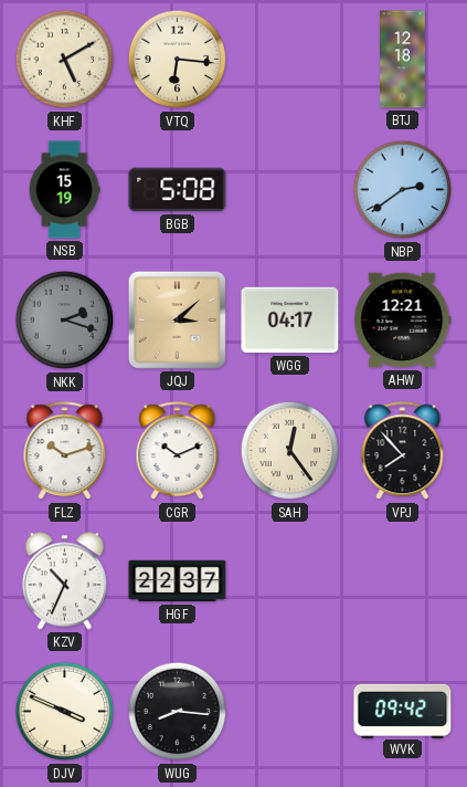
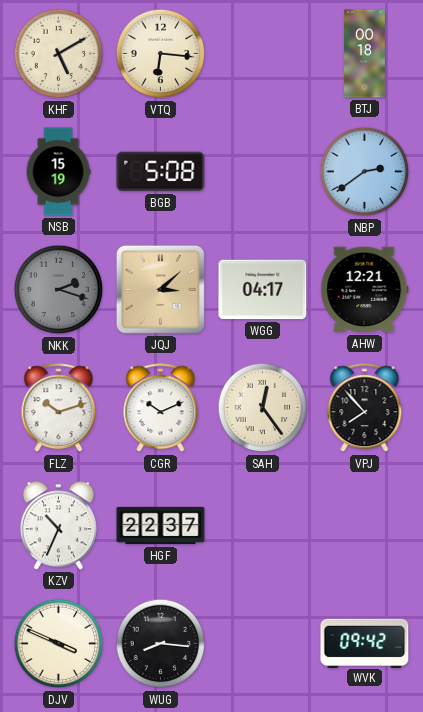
BTJ: 12:18 -> 00:18 (365, 54)
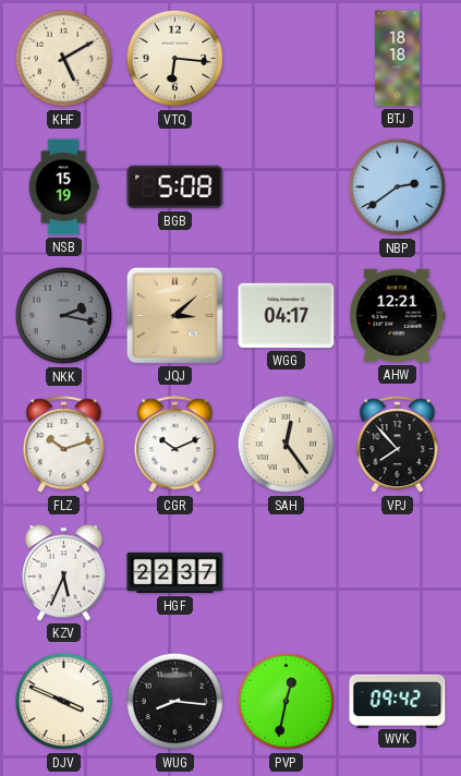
BTJ: 00:18 -> 18:18 (398, 59)
NKK: 2:18 -> 2:17 (64, 316)
KZV: 10:34 -> 5:34 (63, 573)
PVP: none -> 12:32 (287, 702)
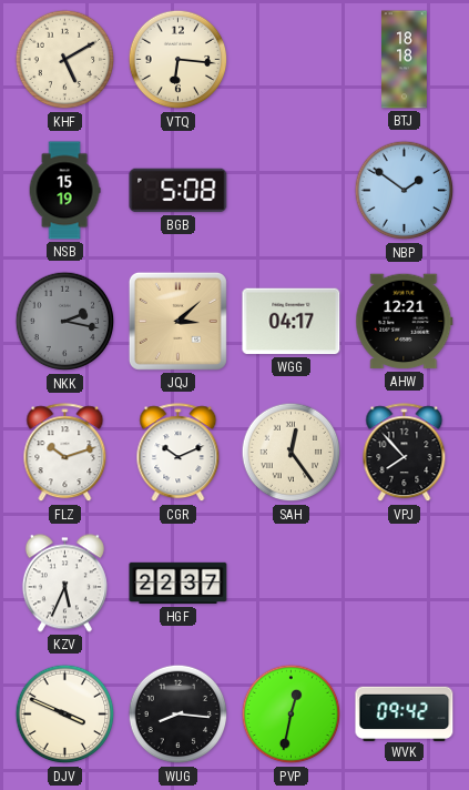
NBP: 2:39 -> 1:51 (405, 191)
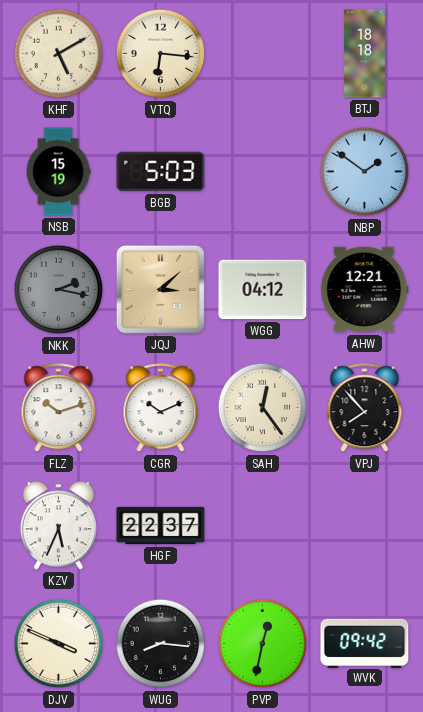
BGB: 5:08 -> 5:03 (161, 172)
WGG: 04:17 -> 04:12 (263, 290)
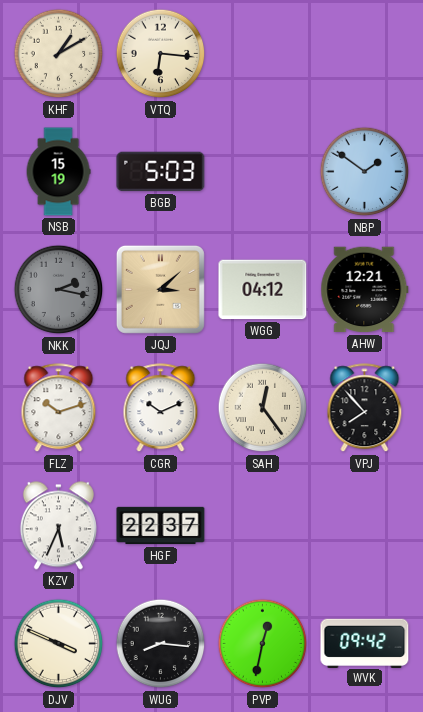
KHF: 5:10 -> 1:10 (59, 54)
BTJ: 18:18 -> none (365, 54)
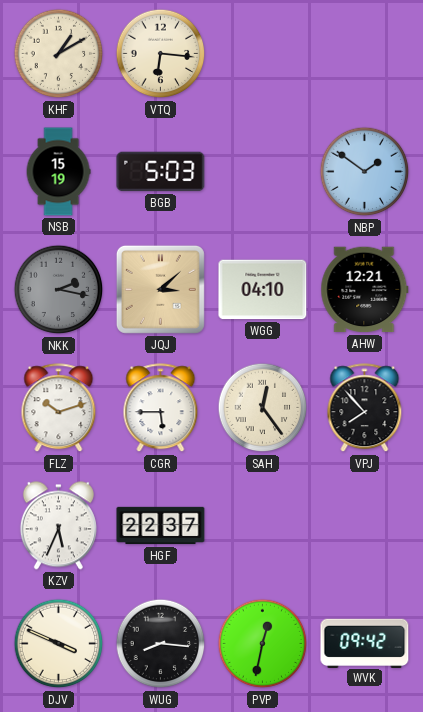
WGG: 04:12 -> 04:10 (263, 290)
CGR: 10:11 -> 5:45 (161, 408)
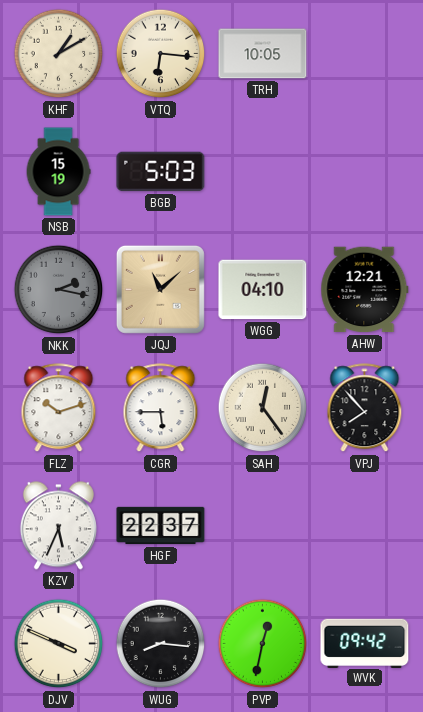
TRH: none -> 10:05 (263, 54)
NBP: 1:51 -> none (365, 172)
JQJ: 3:08 -> 11:08 (160, 289)
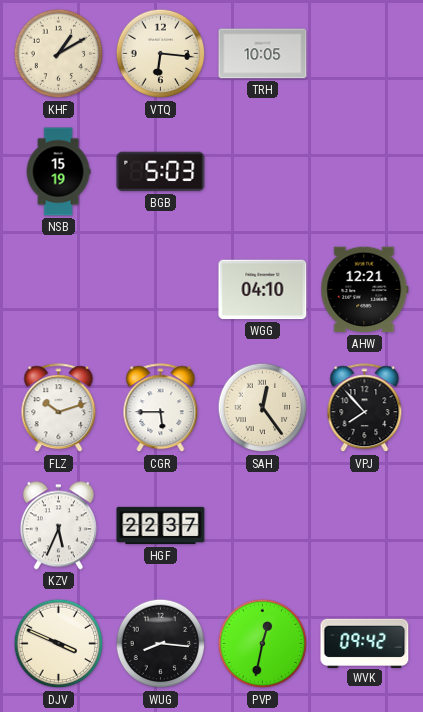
NKK: 2:17 -> none (59, 290)
JQJ: 11:08 -> none (160, 289)
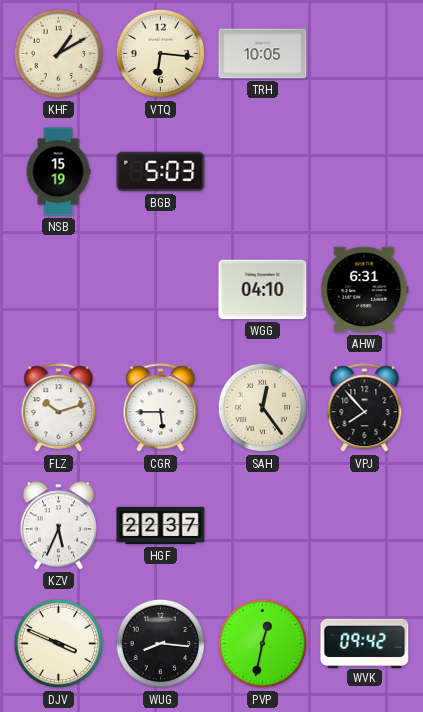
AHW: 12:21 -> 6:31 (365, 290)
